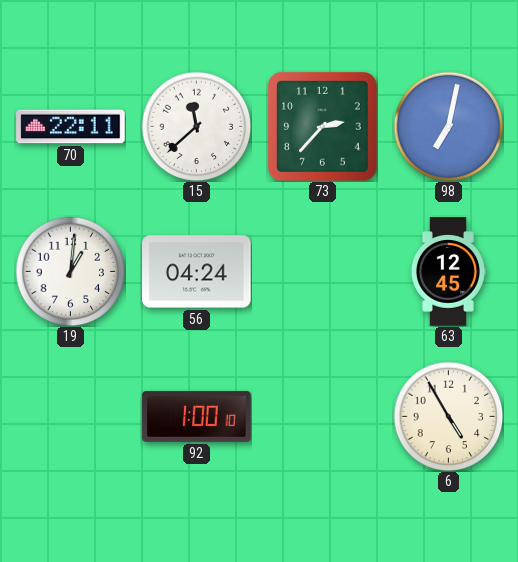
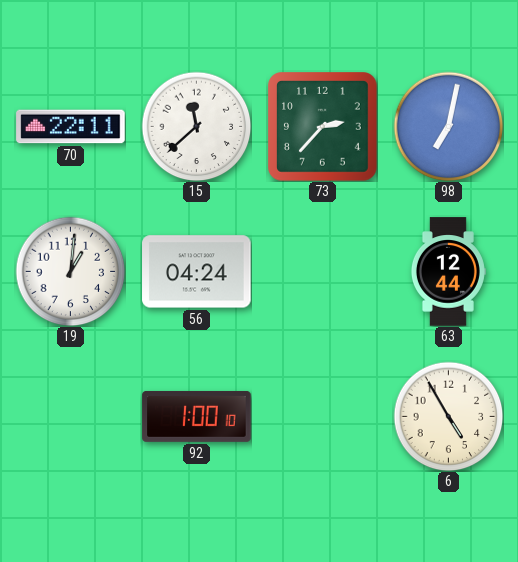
63: 12:45 -> 12:44 (448, 272)
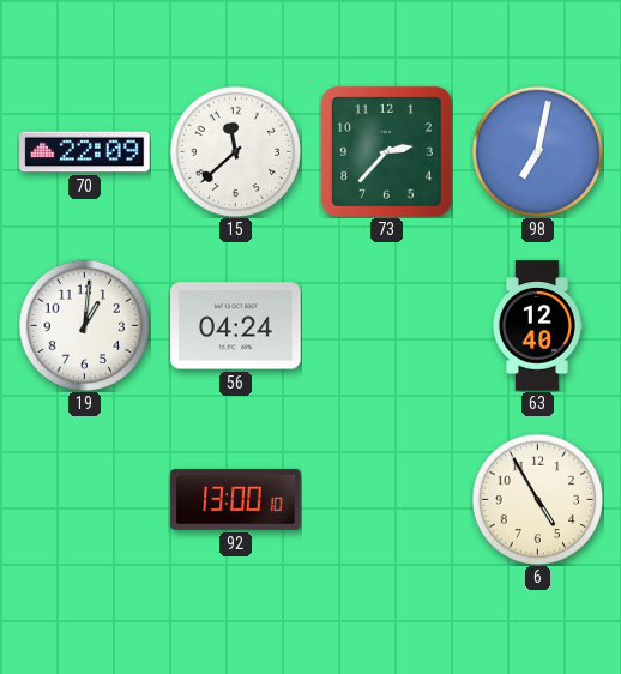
70: 22:11 -> 22:09 (85, 152)
63: 12:44 -> 12:40 (537, 326)
92: 1:00 -> 13:00 (236, 499)
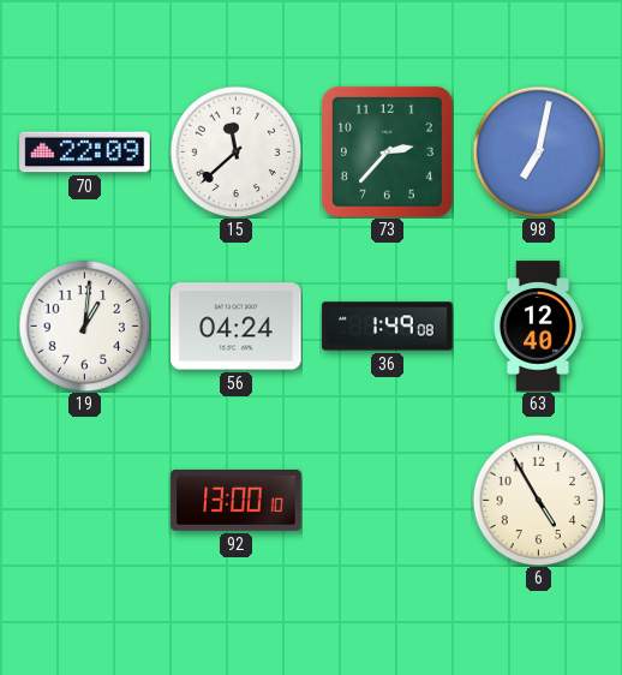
36: none -> 1:49 (388, 327)
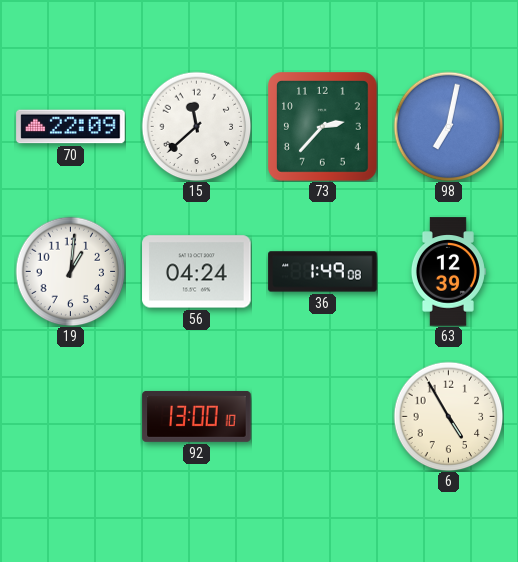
63: 12:40 -> 12:39 (448, 272)
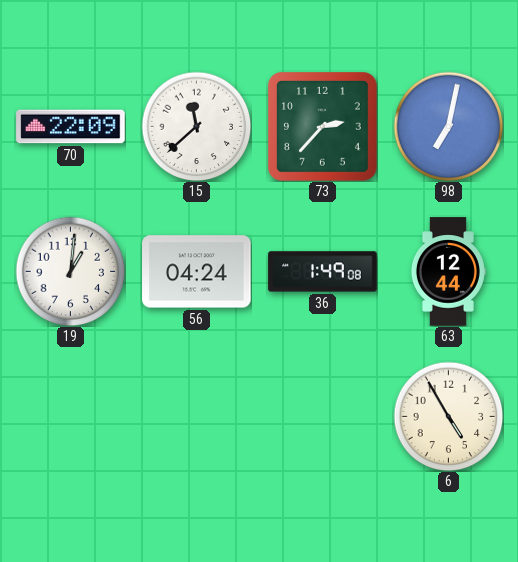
63: 12:39 -> 12:44 (448, 272)
92: 13:00 -> none (197, 416)
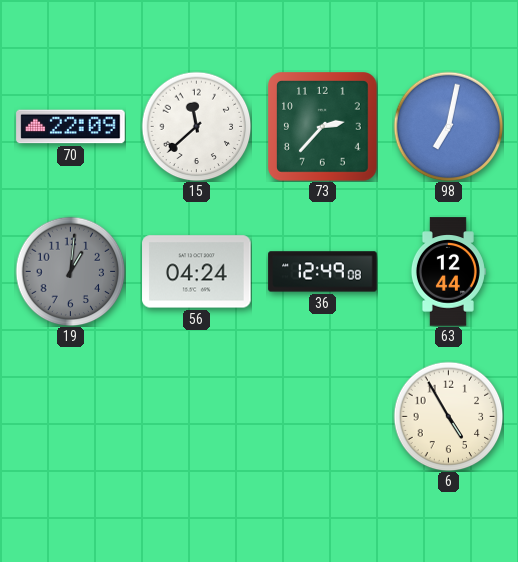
19 dial: white -> grey (70, 271)
36: 1:49 -> 12:49 (323, 272)
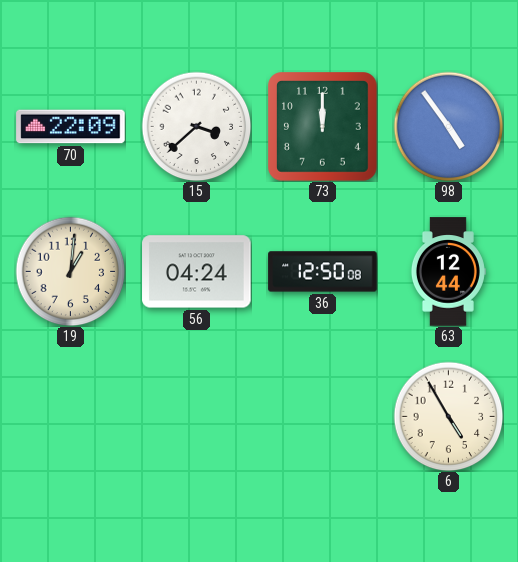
15: 11:38 -> 3:38 (196, 126)
73: 2:37 -> 12:00 (323, 127)
98: 7:02 -> 4:54 (448, 126)
19 dial: grey -> cream (70, 271)
36: 12:49 -> 12:50 (323, 272)
